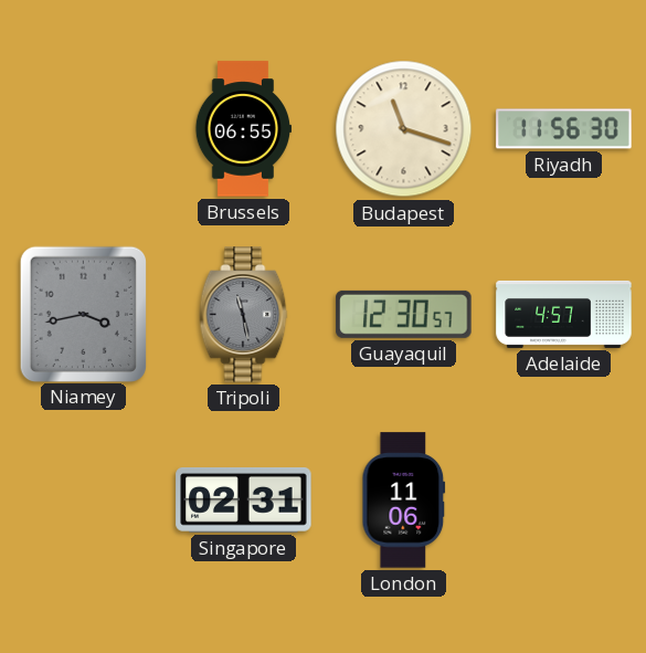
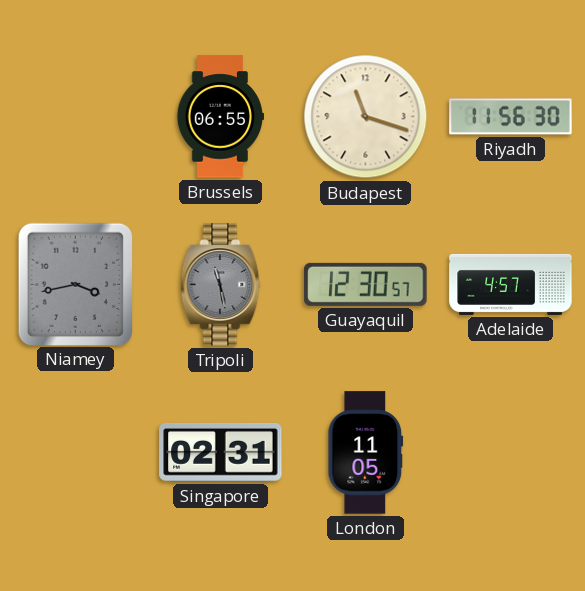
London: 11:06 -> 11:05 (366, 453)
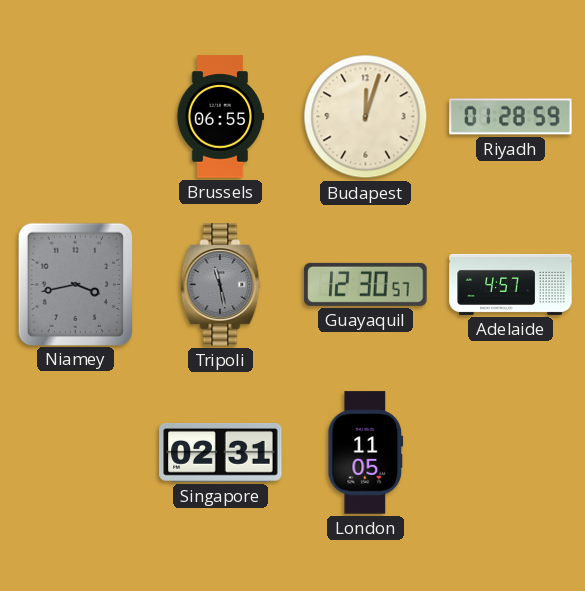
Budapest: 11:18 -> 12:03 (366, 117)
Riyadh: 11:56 -> 01:28 (511, 117)
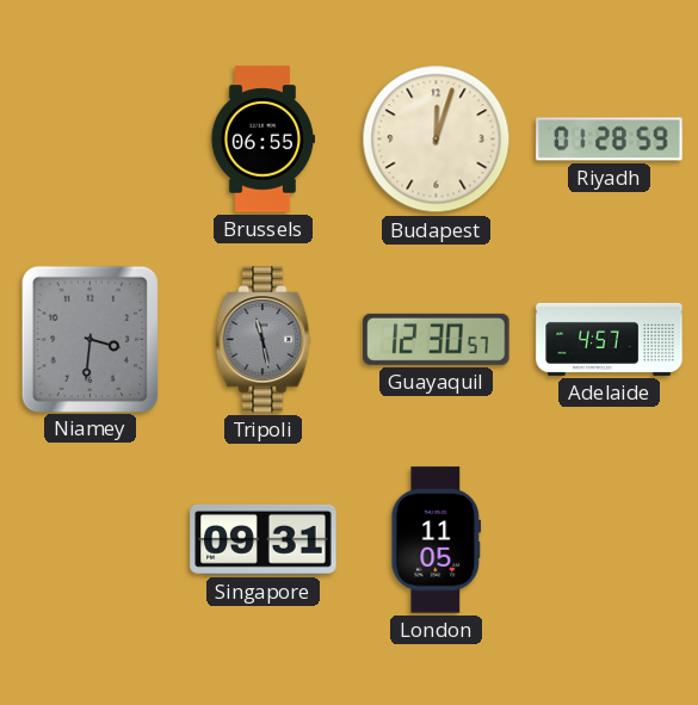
Niamey: 3:43 -> 3:31 (89, 339)
Singapore: 02:31 -> 09:31 (264, 539)
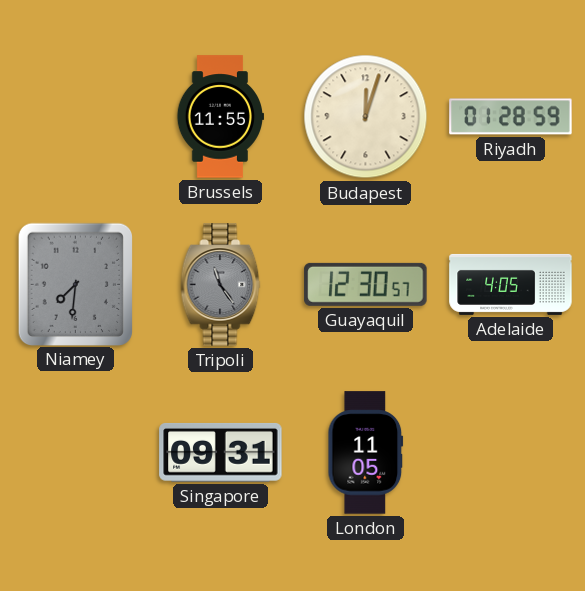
Brussels: 06:55 -> 11:55 (220, 117)
Niamey: 3:31 -> 7:31 (75, 284)
Tripoli: 11:28 -> 11:24 (221, 285)
Adelaide: 4:57 -> 4:05 (511, 284)
